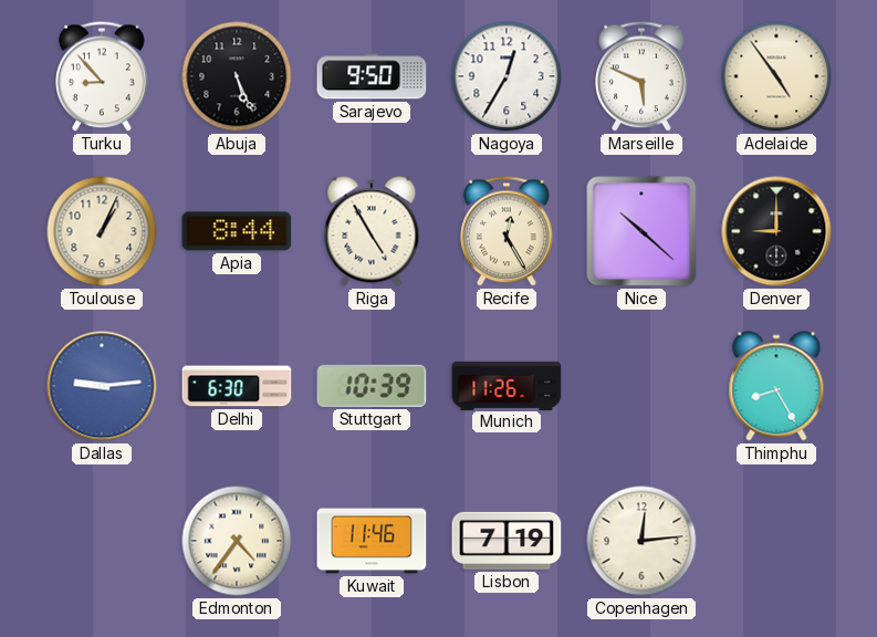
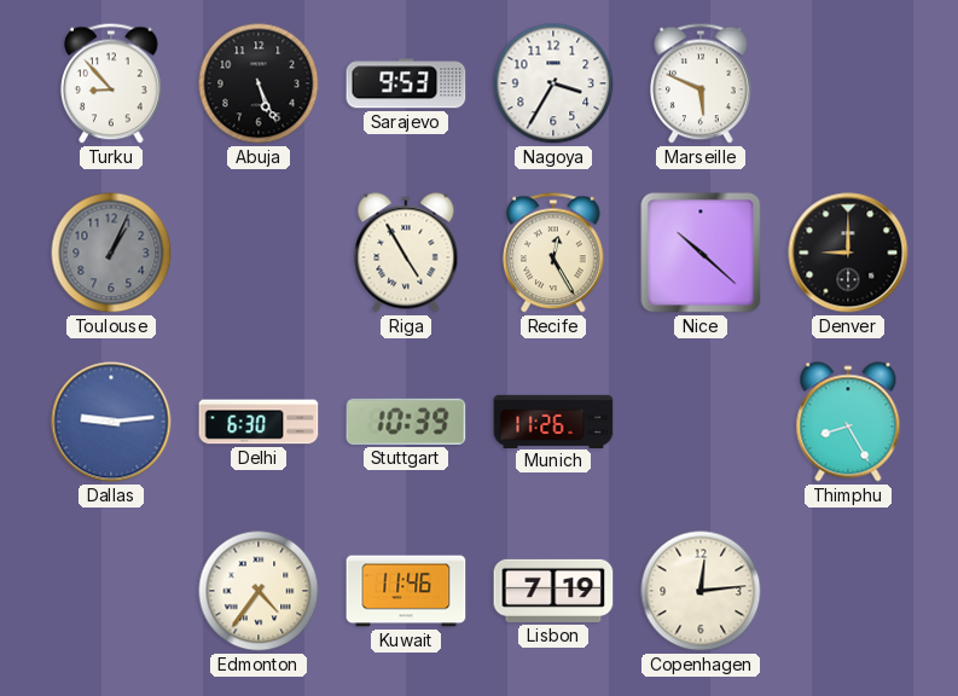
Sarajevo: 9:50 -> 9:53 (406, 83)
Nagoya: 12:35 -> 3:35 (553, 83)
Adelaide: 4:54 -> none (776, 76)
Toulouse dial: cream -> grey (111, 253)
Apia: 8:44 -> none (237, 231)
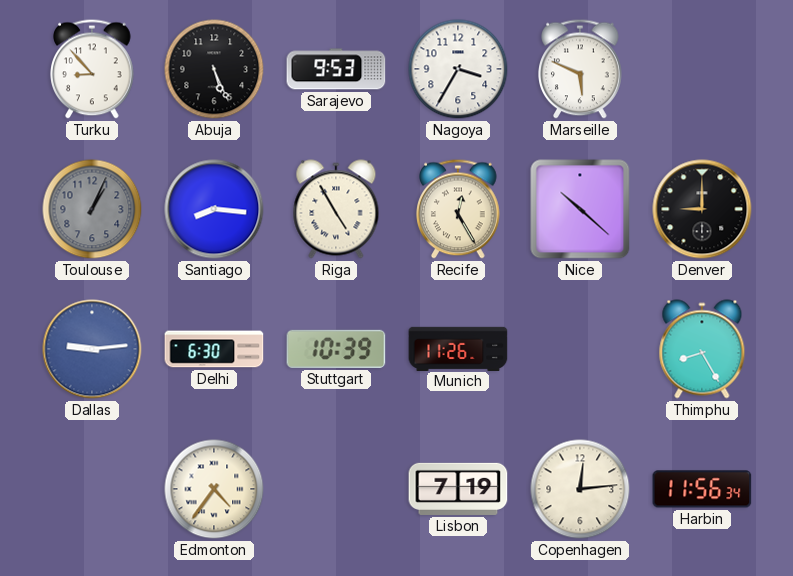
Santiago: none -> 8:16 (214, 209)
Kuwait: 11:46 -> none (406, 591)
Harbin: none -> 11:56 (702, 489)
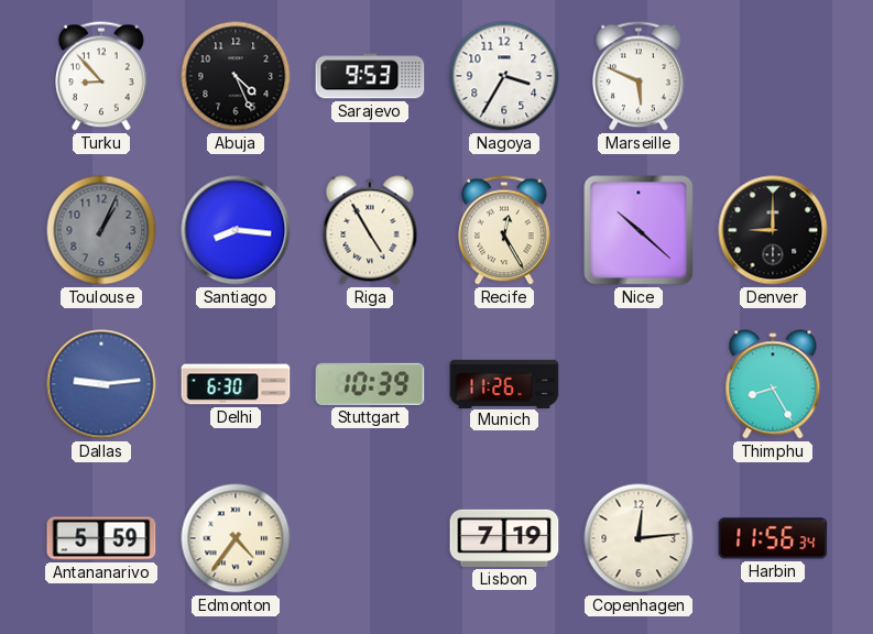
Abuja: 5:26 -> 4:26 (236, 76)
Antananarivo: none -> 5:59 (101, 538)
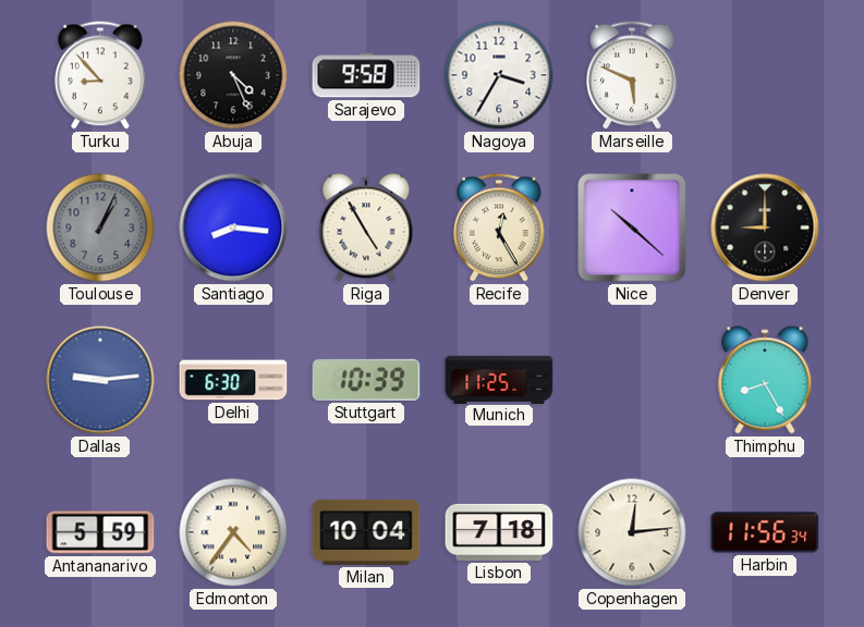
Sarajevo: 9:53 -> 9:58 (366, 75)
Munich: 11:26 -> 11:25 (499, 379)
Milan: none -> 10:04 (366, 532)
Lisbon: 7:19 -> 7:18 (499, 532)
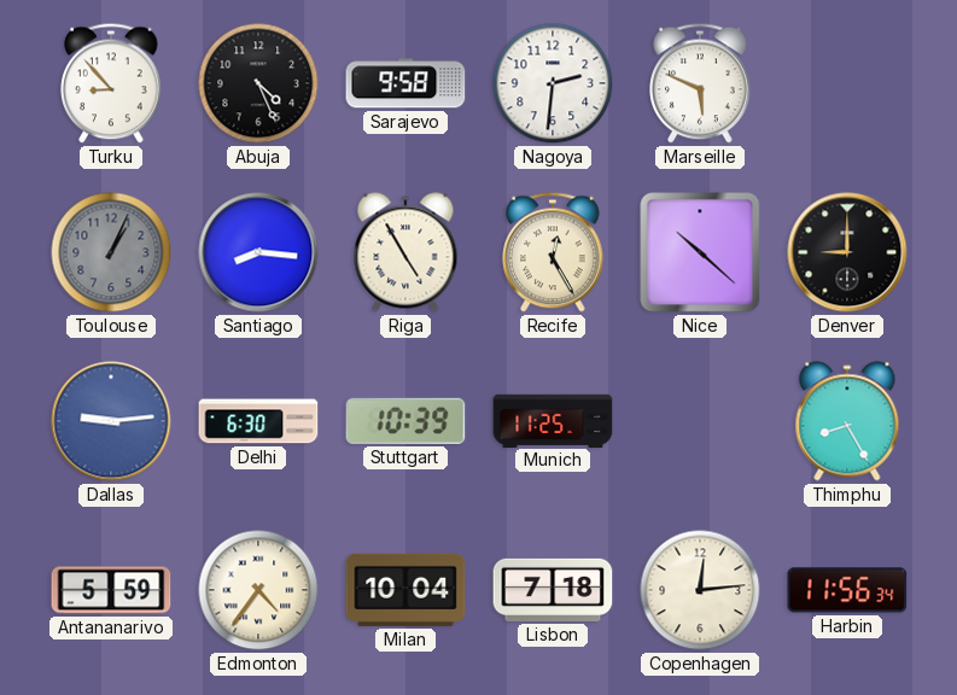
Nagoya: 3:35 -> 2:31 (553, 83)
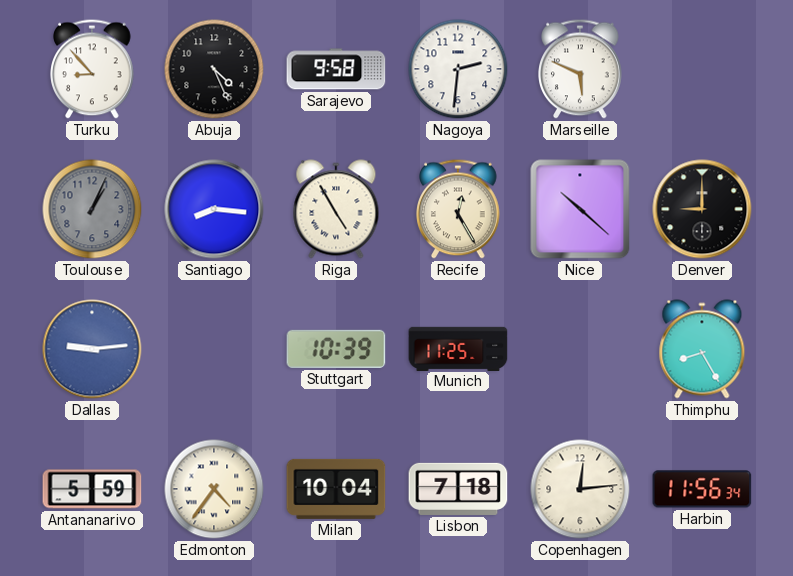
Delhi: 6:30 -> none (258, 421)
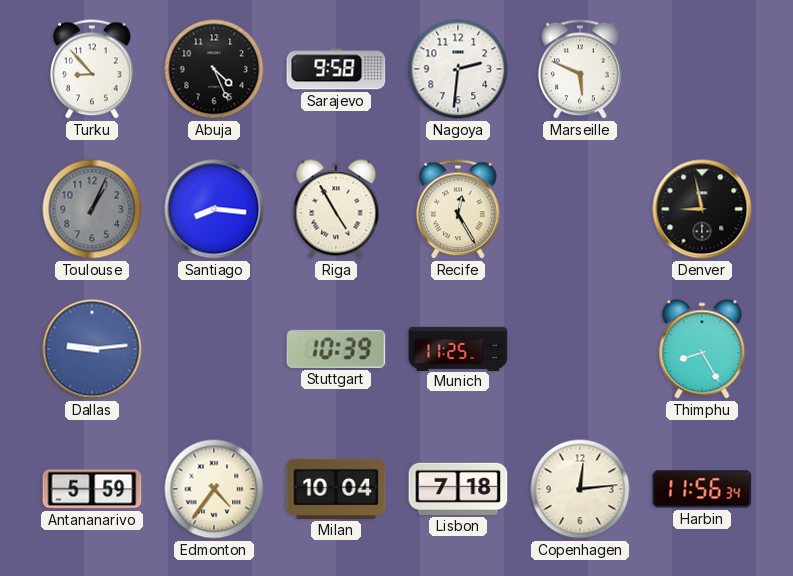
Nice: 10:22 -> none (580, 209)
Denver: 9:00 -> 8:58 (702, 209)
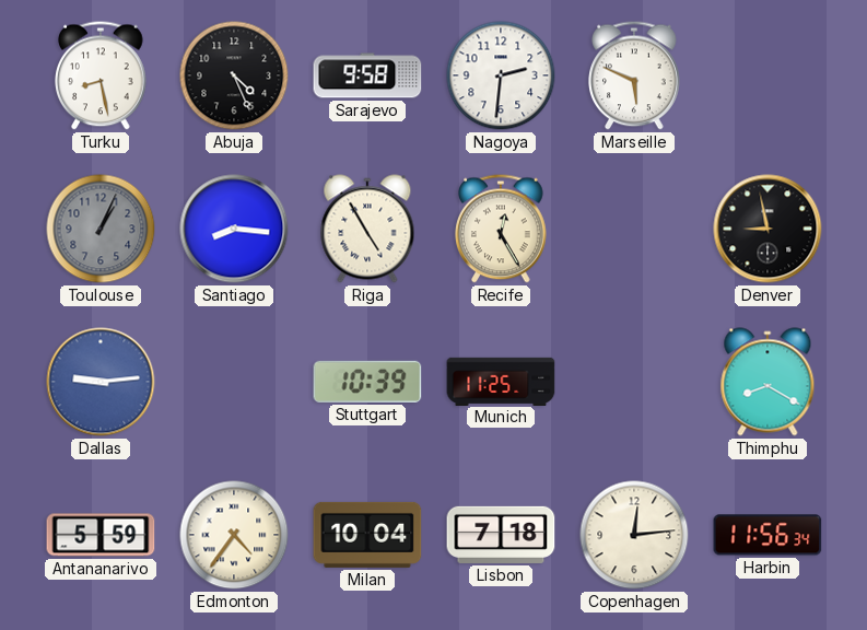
Turku: 8:53 -> 8:28 (101, 75)
Thimphu: 8:25 -> 8:20 (768, 382)
